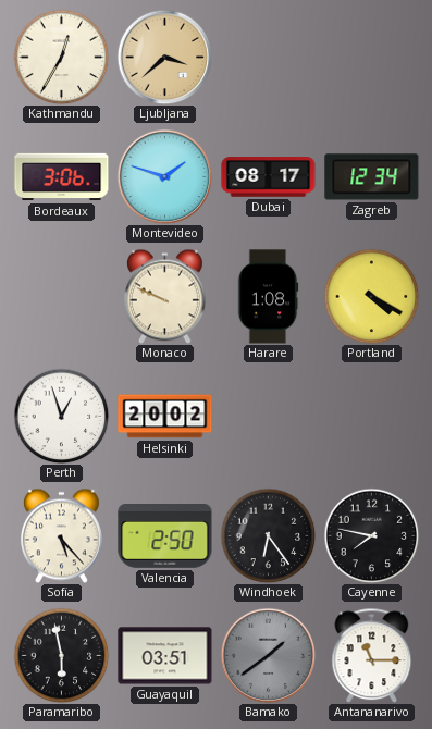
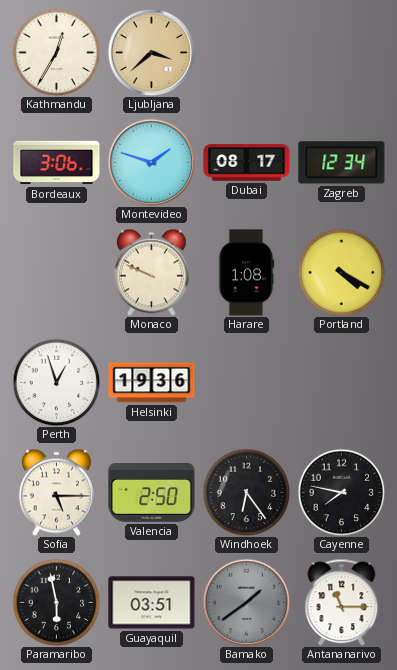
Helsinki: 20:02 -> 19:36 (152, 383)
Sofia: 5:23 -> 5:15 (56, 492)
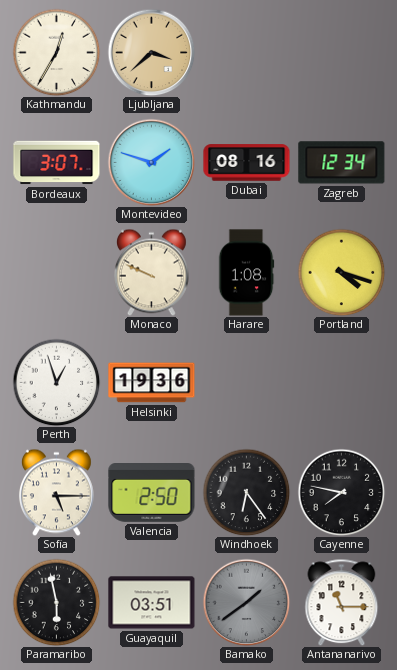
Bordeaux: 3:06 -> 3:07 (57, 163)
Dubai: 08:17 -> 08:16 (247, 163)
Portland: 4:20 -> 4:18 (341, 272)
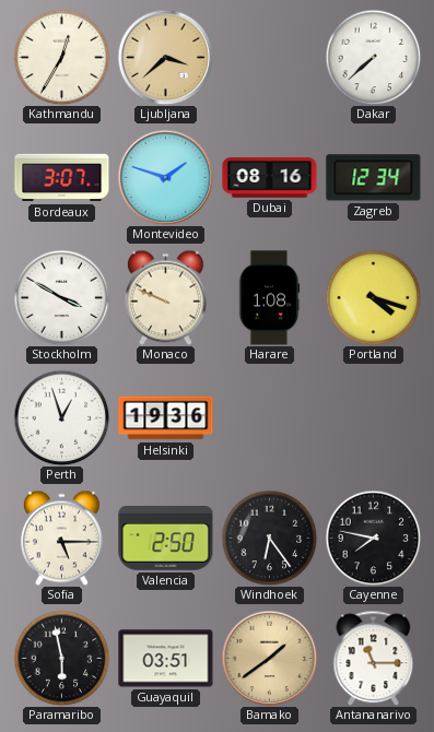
Dakar: none -> 7:38 (373, 57)
Stockholm: none -> 3:50 (61, 297)
Bamako dial: grey -> champagne (269, 658)
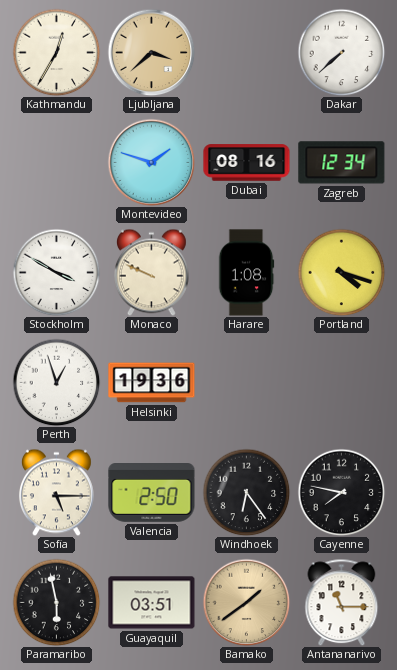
Bordeaux: 3:07 -> none (62, 178)
